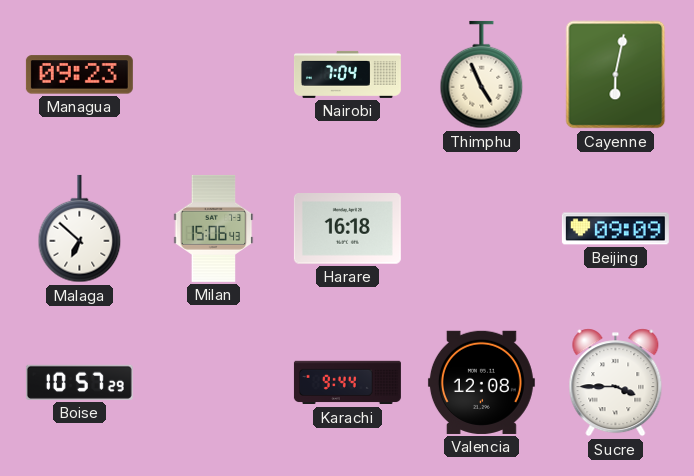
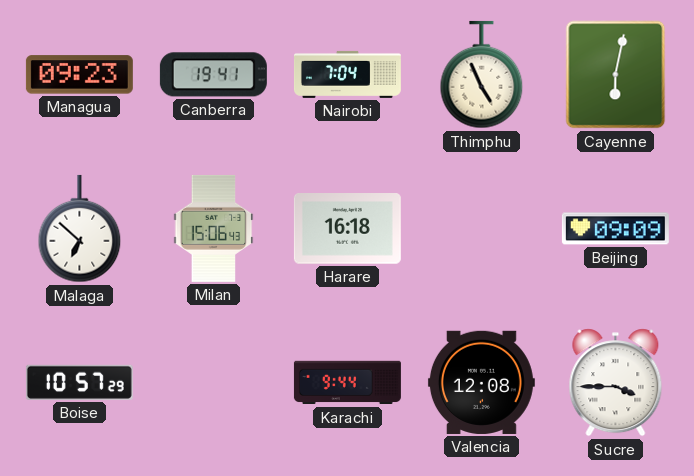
Canberra: none -> 19:41 (213, 75)
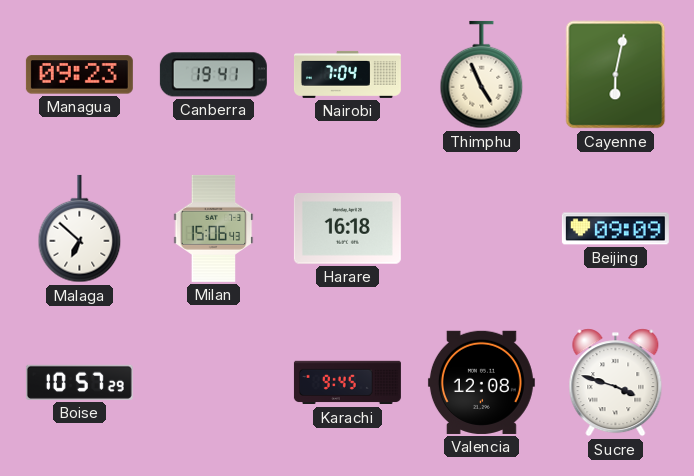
Karachi: 9:44 -> 9:45 (347, 383)
Sucre: 3:45 -> 3:48 (616, 383)
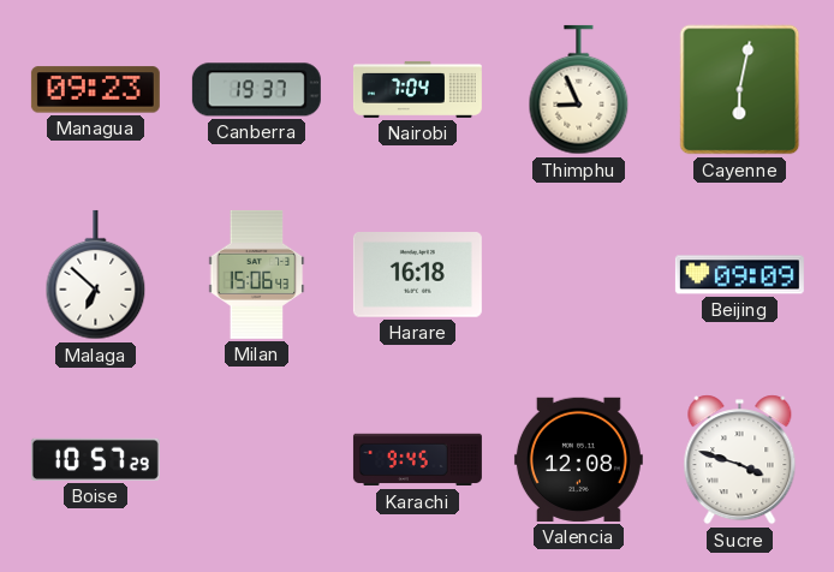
Canberra: 19:41 -> 19:37 (256, 90)
Thimphu: 4:56 -> 8:56 (579, 90)
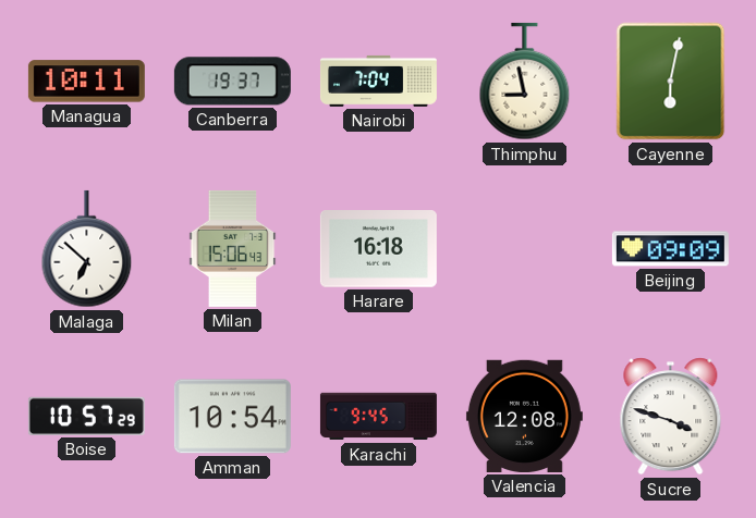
Managua: 09:23 -> 10:11 (86, 82)
Thimphu: 8:56 -> 8:58 (525, 82)
Amman: none -> 10:54 (232, 417)
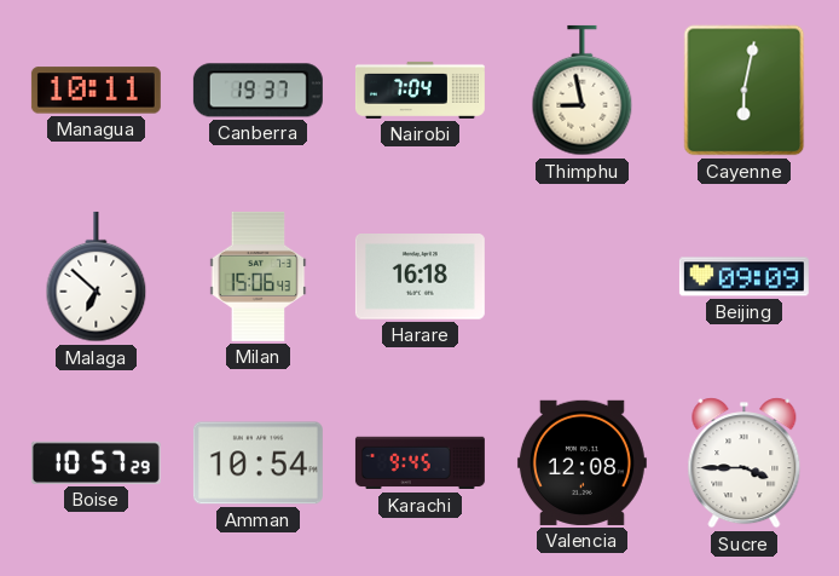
Sucre: 3:48 -> 3:45 (745, 463)
